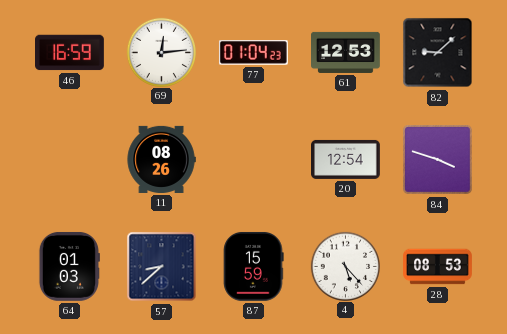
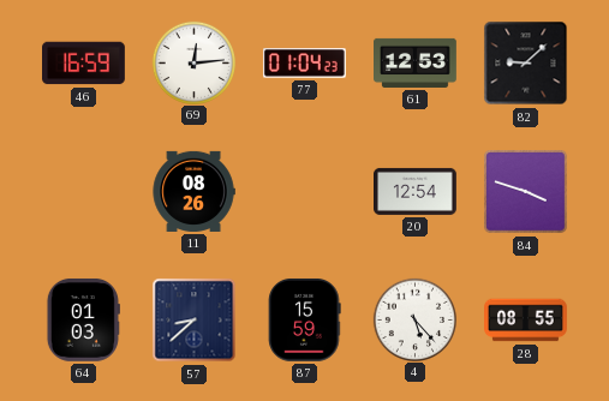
28: 08:53 -> 08:55 (526, 321)
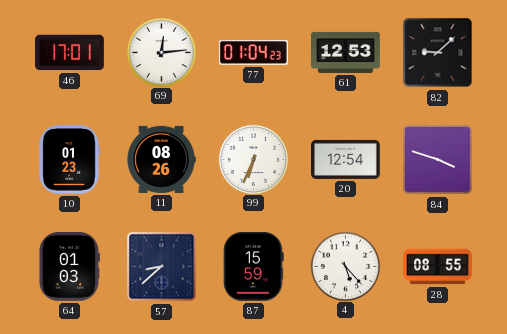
46: 16:59 -> 17:01 (70, 53)
10: none -> 01:23 (69, 160)
99: none -> 6:34 (253, 159)
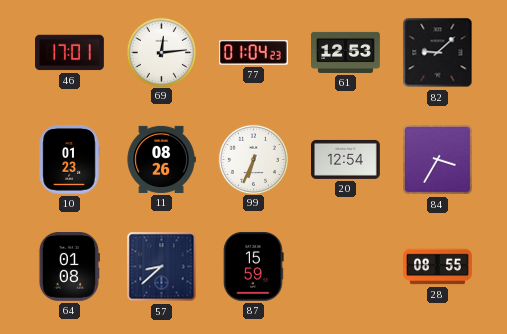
84: 3:48 -> 3:35 (438, 160)
64: 01:03 -> 01:08 (69, 266)
4: 5:23 -> none (345, 266)
